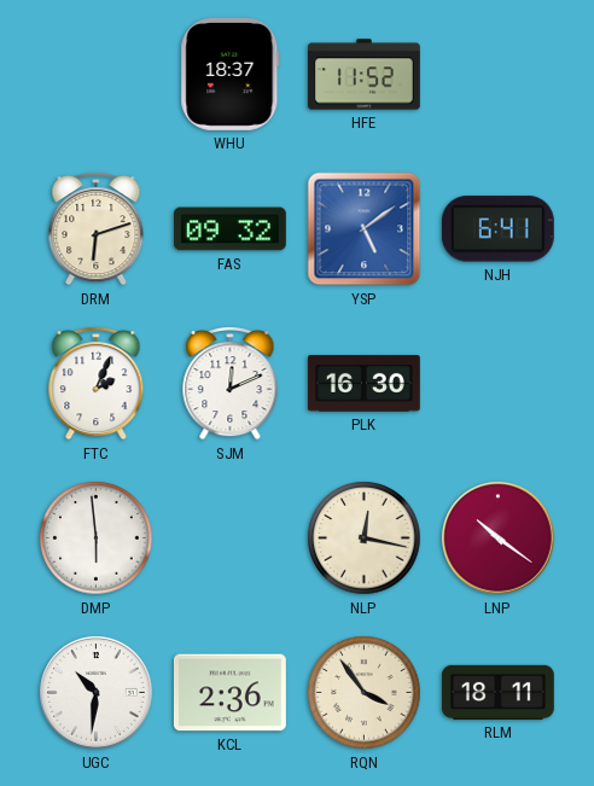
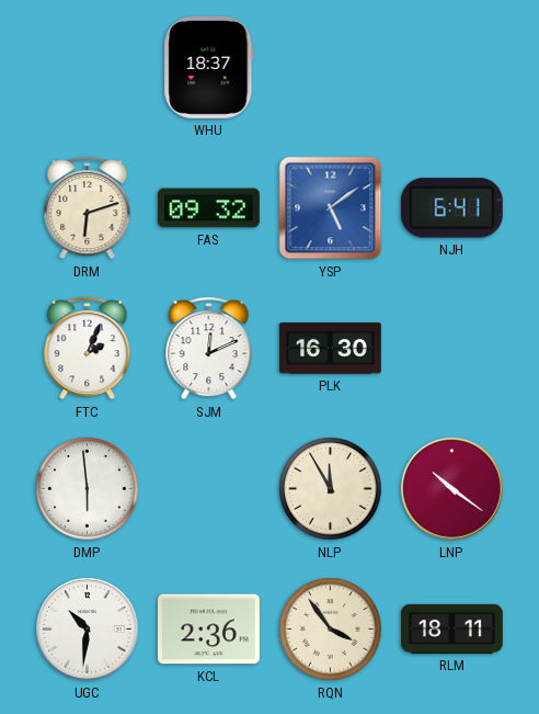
HFE: 11:52 -> none (365, 75)
NLP: 12:17 -> 11:55 (331, 489)
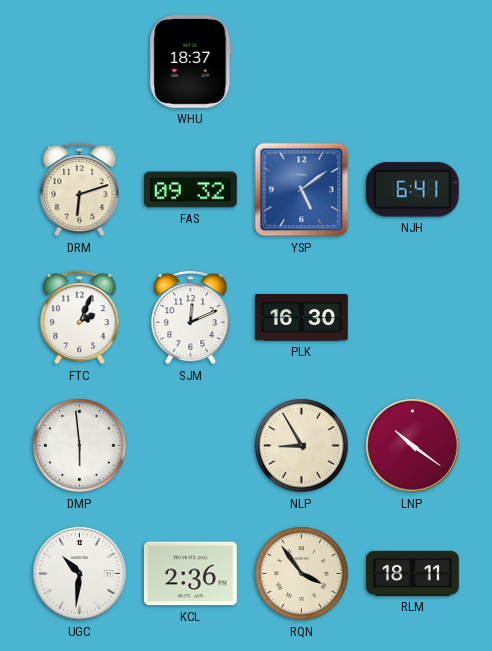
NLP: 11:55 -> 8:55 (302, 446)
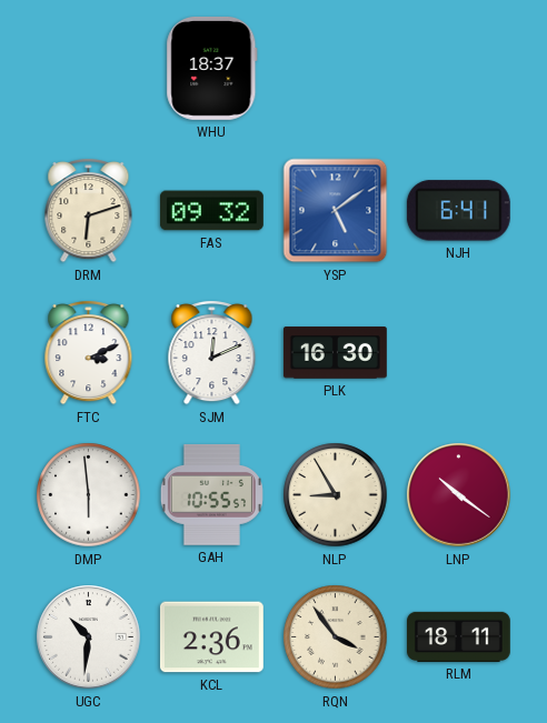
FTC: 2:04 -> 3:11 (89, 352)
GAH: none -> 10:55 (211, 495)
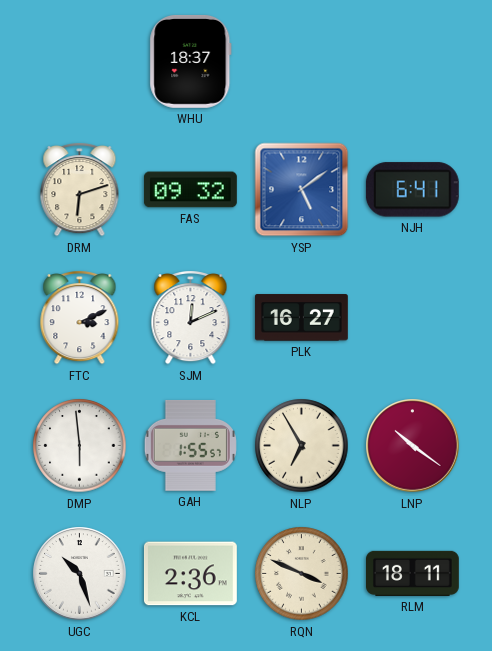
PLK: 16:30 -> 16:27 (302, 318)
GAH: 10:55 -> 1:55 (190, 446)
NLP: 8:55 -> 6:55 (302, 446)
UGC: 10:31 -> 10:27 (80, 574)
RQN: 3:54 -> 3:49 (302, 574)
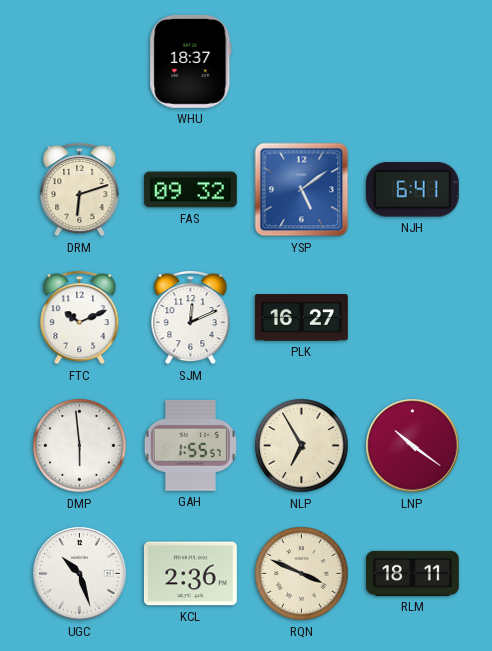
FTC: 3:11 -> 10:11 (80, 317)
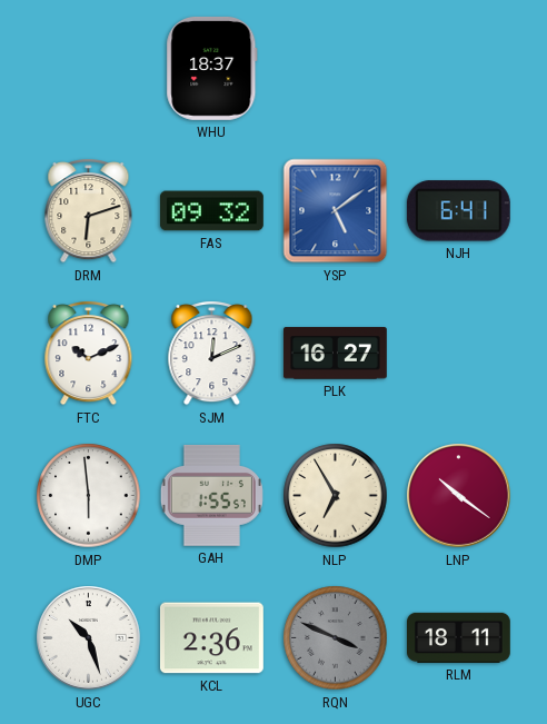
RQN dial: cream -> grey (336, 638)
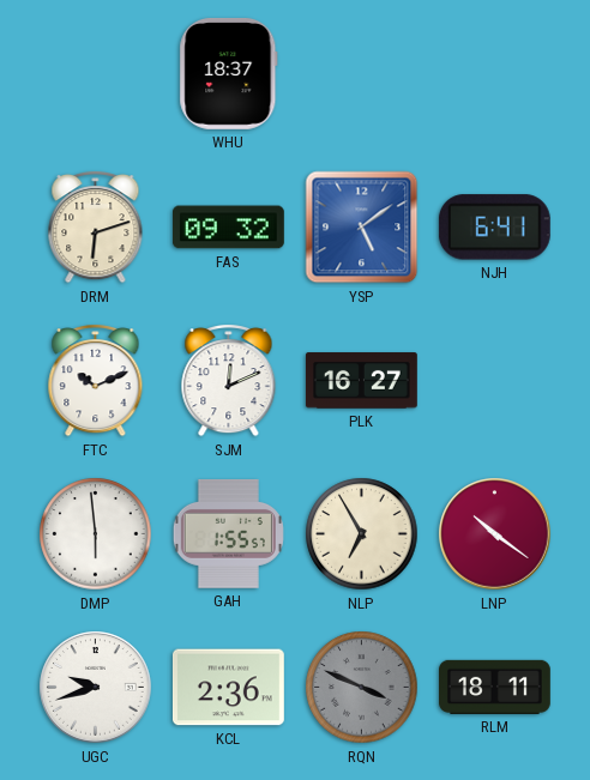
UGC: 10:27 -> 9:42 (96, 688)
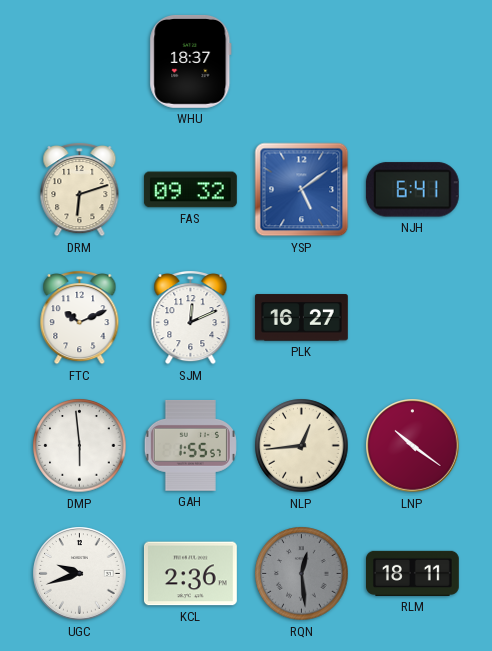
NLP: 6:55 -> 12:44 (302, 446)
RQN: 3:49 -> 12:29 (302, 574)
